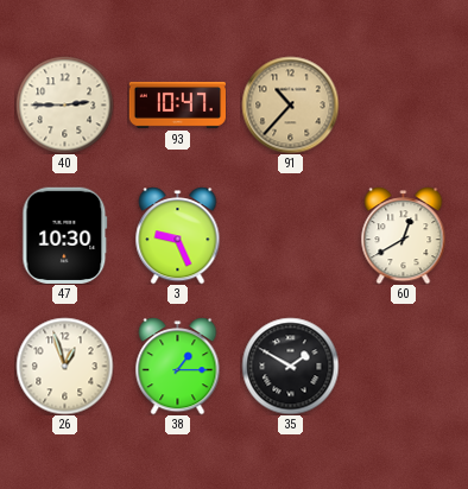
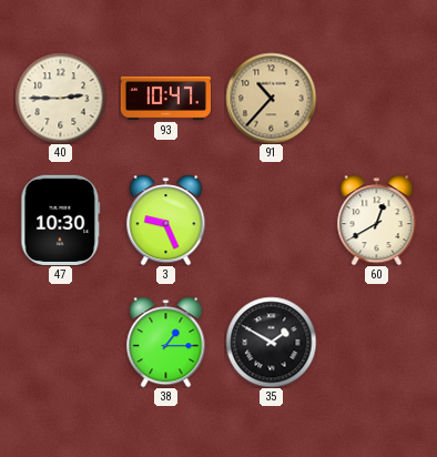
26: 12:57 -> none (64, 366)
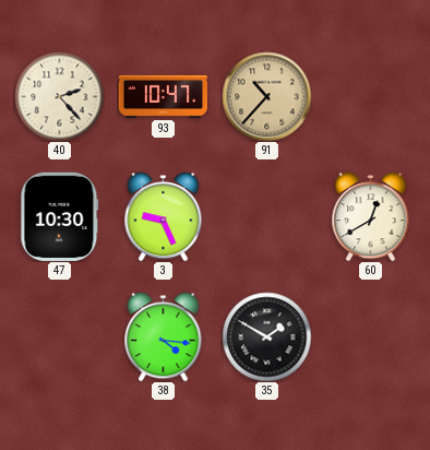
40: 2:45 -> 2:23 (59, 96)
38: 1:15 -> 4:16 (164, 336)
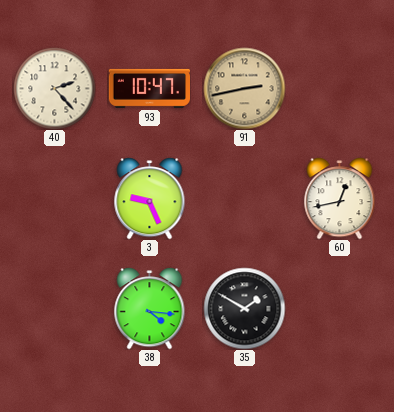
91: 10:37 -> 2:43 (244, 88)
47: 10:30 -> none (60, 216)
60: 12:40 -> 12:43 (340, 198)
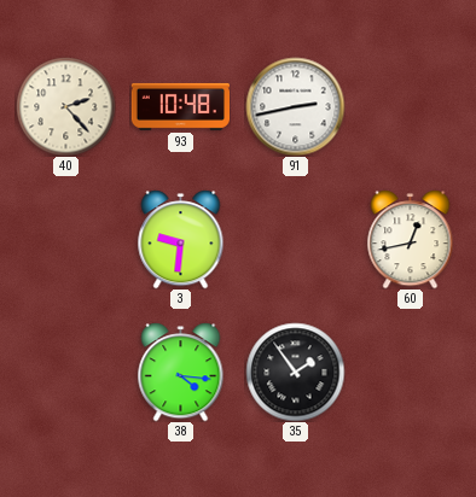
93: 10:47 -> 10:48 (180, 106)
91 dial: champagne -> white (295, 106)
3: 9:26 -> 9:31 (181, 239)
35: 1:50 -> 1:54 (295, 372)
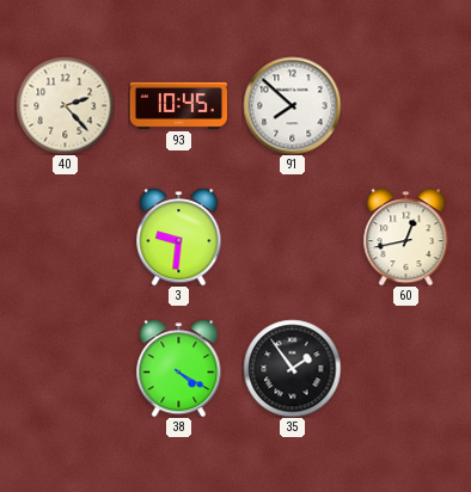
93: 10:48 -> 10:45 (178, 105)
91: 2:43 -> 7:52 (292, 105)
38: 4:16 -> 4:20 (179, 368)
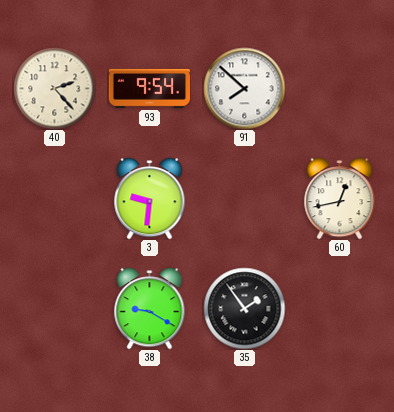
93: 10:45 -> 9:54 (149, 88)
38: 4:20 -> 9:20 (150, 308)
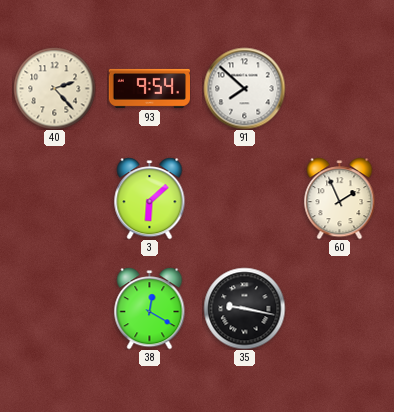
3: 9:31 -> 6:08 (150, 198)
60: 12:43 -> 1:56 (340, 198)
38: 9:20 -> 12:20 (150, 308)
35: 1:54 -> 9:17 (244, 308)
